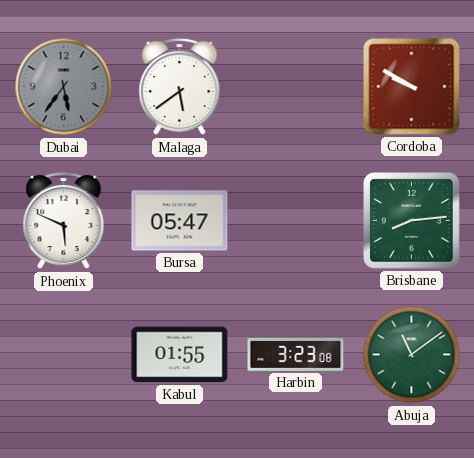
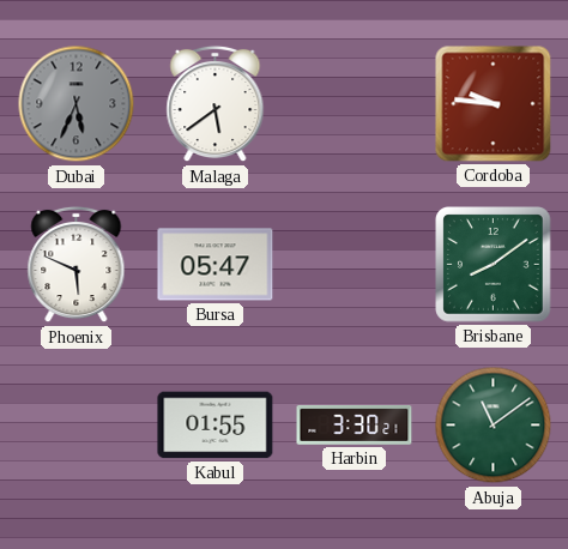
Dubai: 5:36 -> 5:34 (77, 104)
Cordoba: 9:50 -> 9:46 (494, 104)
Brisbane: 8:14 -> 8:09 (494, 265)
Harbin: 3:23 -> 3:30 (355, 424)
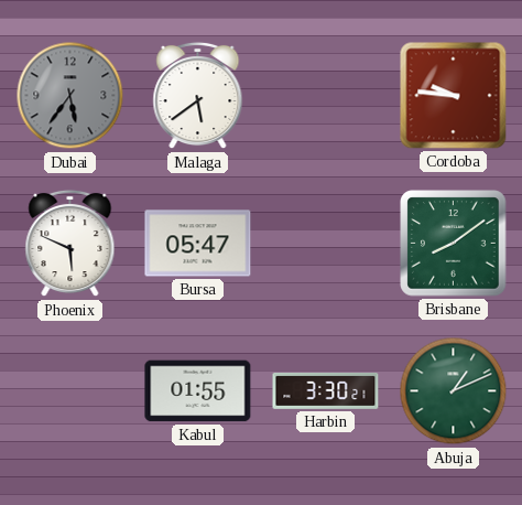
Dubai: 5:34 -> 5:36 (70, 96)
Abuja: 11:09 -> 1:11 (454, 391)
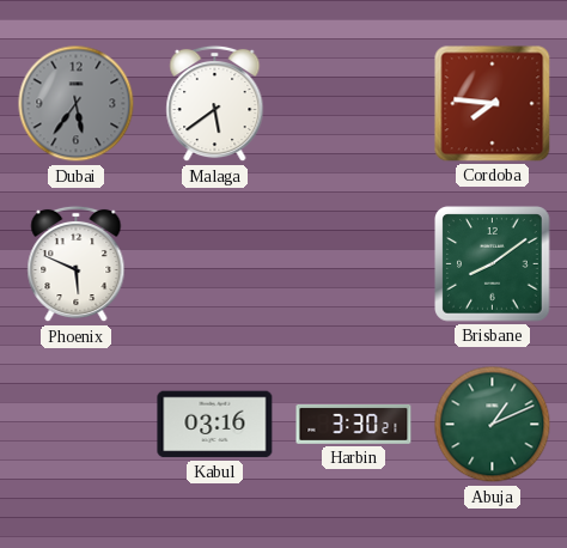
Cordoba: 9:46 -> 7:46 (493, 104)
Bursa: 05:47 -> none (198, 244)
Kabul: 01:55 -> 03:16 (215, 425)
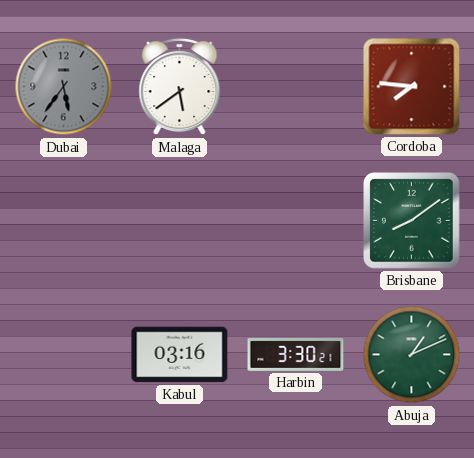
Phoenix: 5:49 -> none (77, 264)
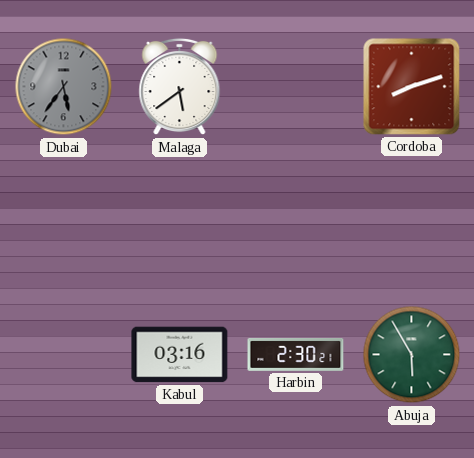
Cordoba: 7:46 -> 8:12 (412, 87)
Brisbane: 8:09 -> none (412, 221)
Harbin: 3:30 -> 2:30 (296, 354)
Abuja: 1:11 -> 5:55 (412, 355)
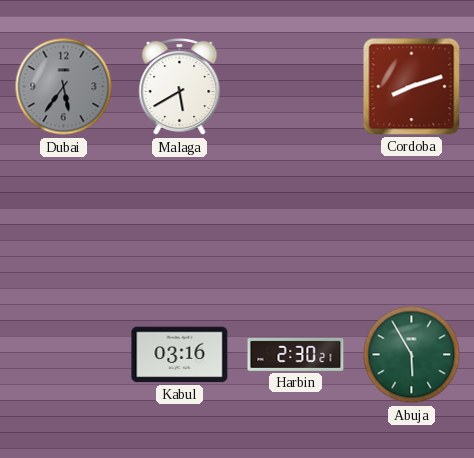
Malaga: 5:39 -> 5:40 (180, 87)
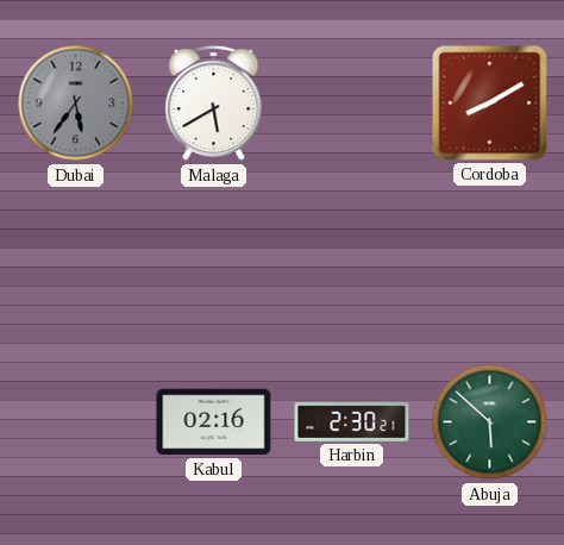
Cordoba: 8:12 -> 8:10 (490, 104)
Kabul: 03:16 -> 02:16 (214, 422)
Abuja: 5:55 -> 5:52 (490, 422)
